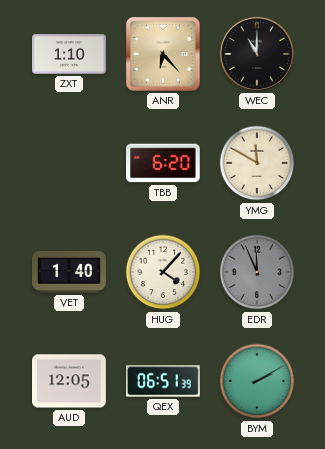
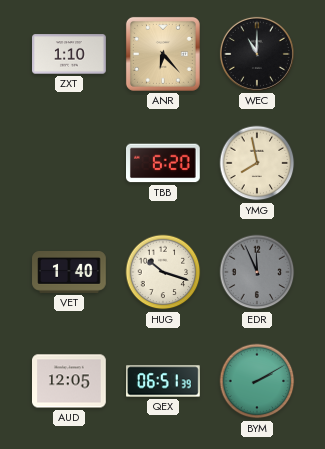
YMG: 11:50 -> 7:58 (257, 163)
HUG: 4:07 -> 10:18 (163, 272)
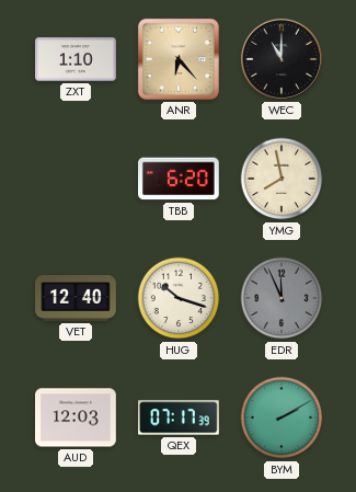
VET: 1:40 -> 12:40 (76, 299)
AUD: 12:05 -> 12:03 (76, 417)
QEX: 06:51 -> 07:17 (180, 417)
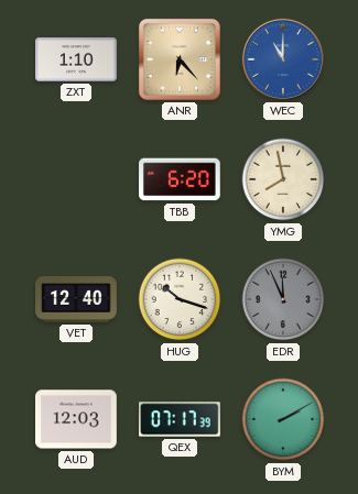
WEC dial: black -> blue (283, 59)
